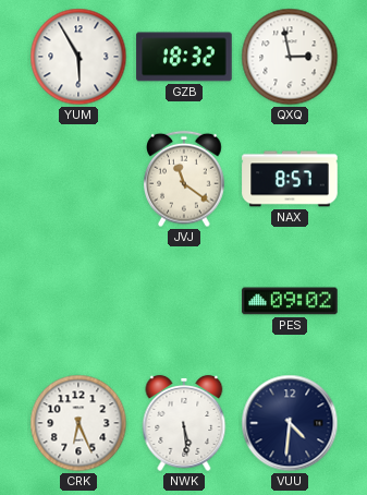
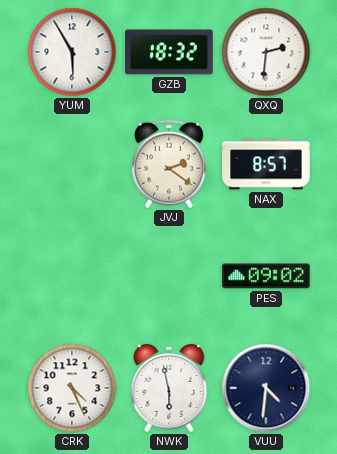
QXQ: 2:58 -> 2:31 (266, 52)
JVJ: 11:21 -> 2:21 (170, 164)
CRK: 6:26 -> 4:26 (72, 388)
NWK: 5:29 -> 5:58 (169, 388)
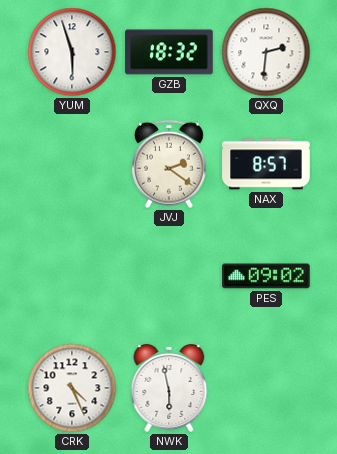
YUM: 5:55 -> 5:57 (72, 52)
VUU: 4:31 -> none (266, 388)
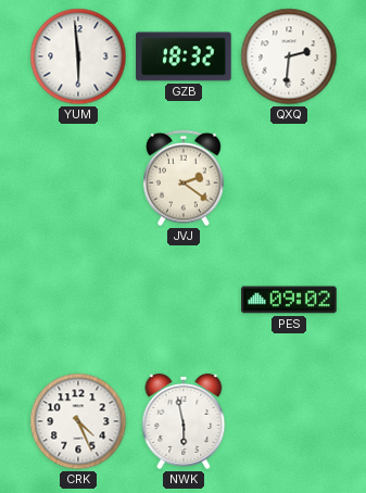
YUM: 5:57 -> 5:59 (78, 56)
NAX: 8:57 -> none (266, 164)
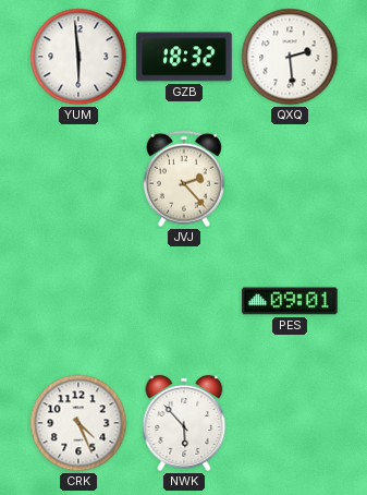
QXQ: 2:31 -> 2:29 (290, 57)
JVJ: 2:21 -> 2:23 (185, 179)
PES: 09:02 -> 09:01 (290, 301)
NWK: 5:58 -> 5:53 (184, 423)
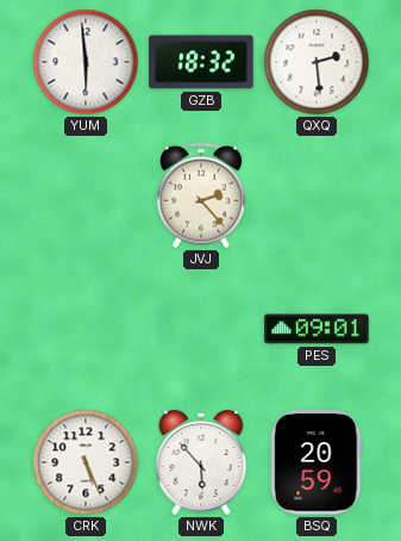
CRK: 4:26 -> 5:26 (86, 462)
BSQ: none -> 20:59 (317, 462)
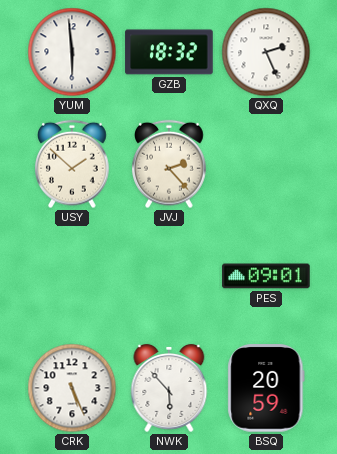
QXQ: 2:29 -> 2:26 (266, 52)
USY: none -> 1:52 (73, 164)
